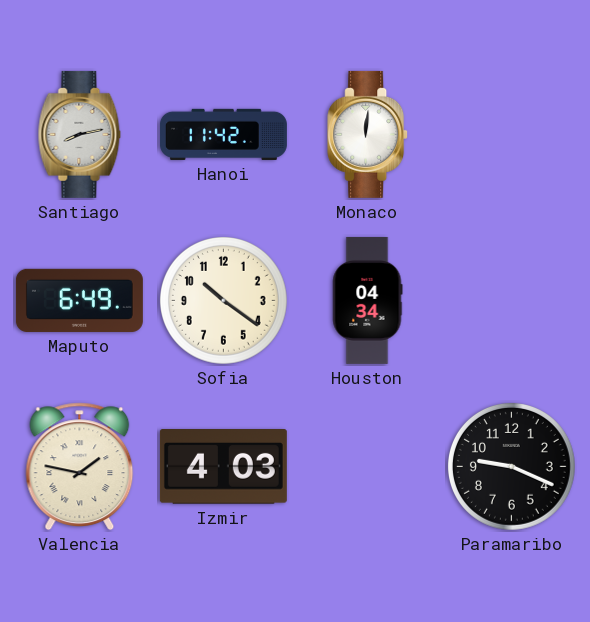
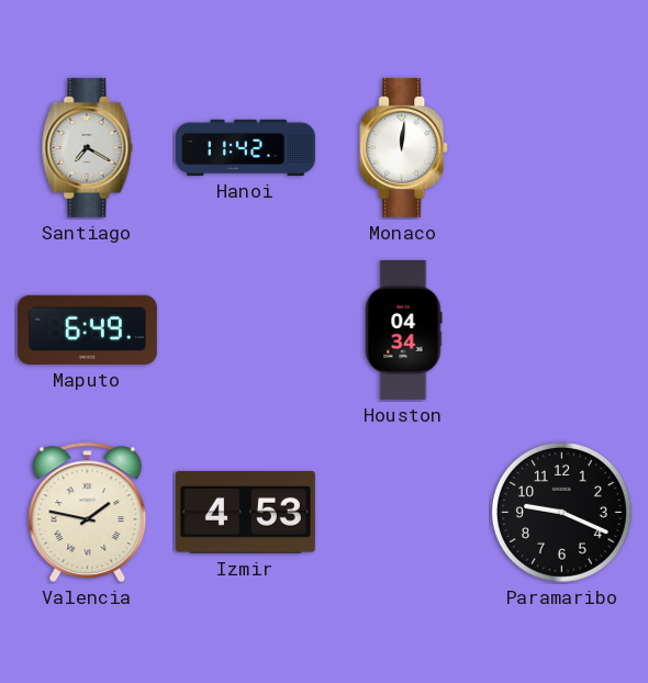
Santiago: 8:13 -> 7:20 (88, 147)
Sofia: 10:21 -> none (223, 300)
Izmir: 4:03 -> 4:53 (245, 513)
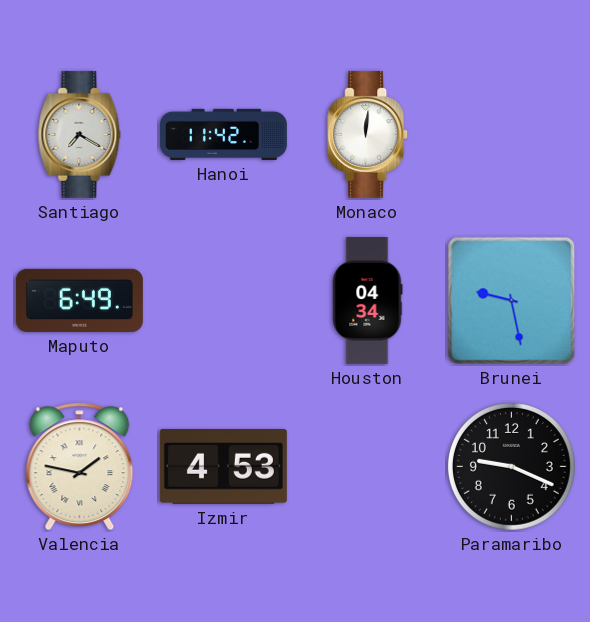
Brunei: none -> 9:28 (512, 301)
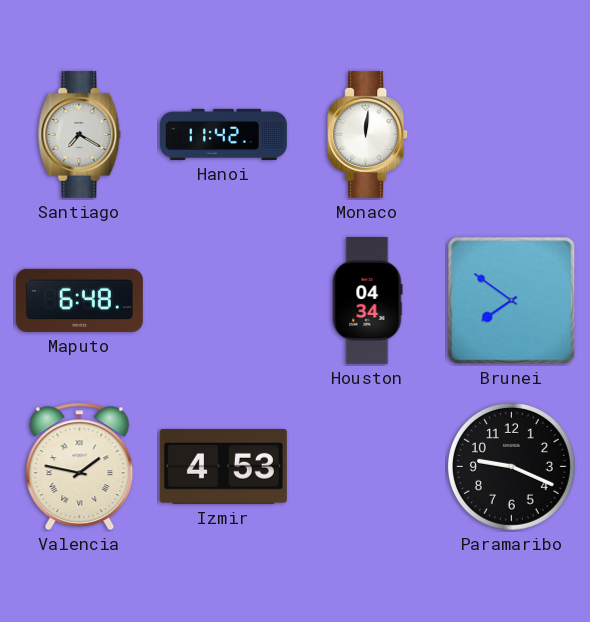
Maputo: 6:49 -> 6:48 (79, 300)
Brunei: 9:28 -> 7:51 (512, 301)
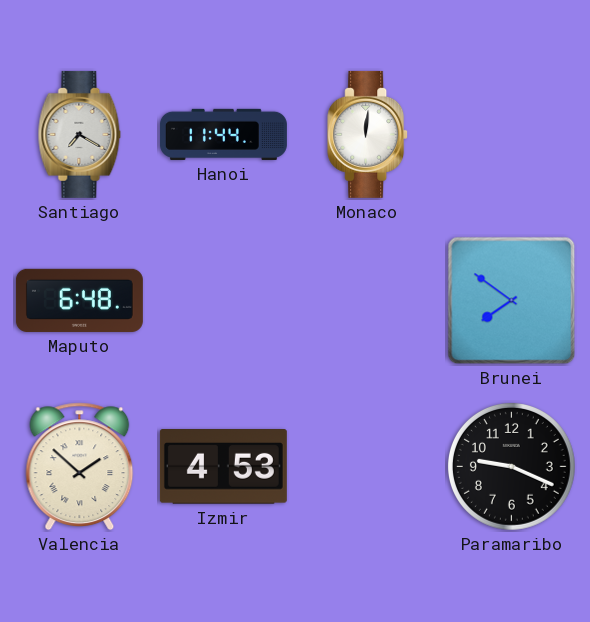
Hanoi: 11:42 -> 11:44 (223, 134)
Houston: 04:34 -> none (367, 300)
Valencia: 1:47 -> 1:52 (80, 467)
